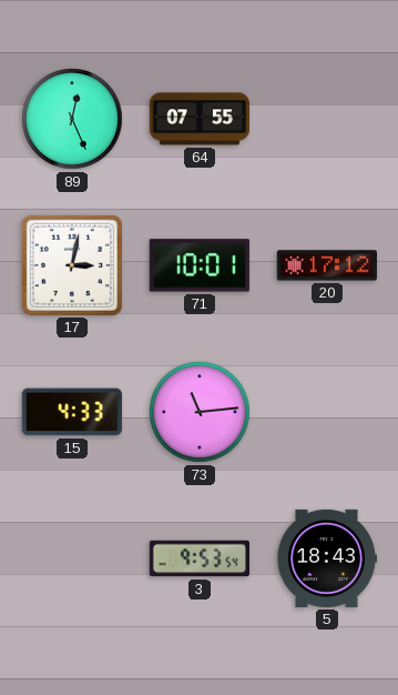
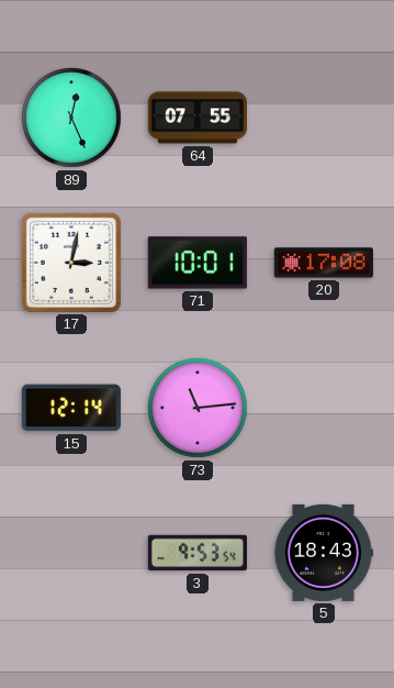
20: 17:12 -> 17:08 (324, 263)
15: 4:33 -> 12:14 (71, 408)
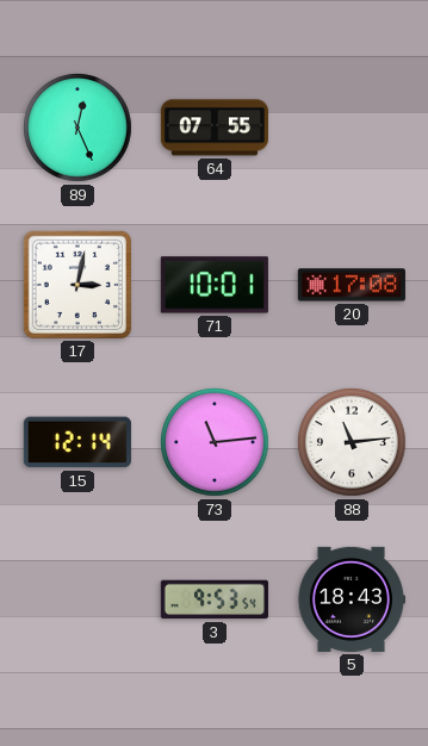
88: none -> 11:14 (352, 442)
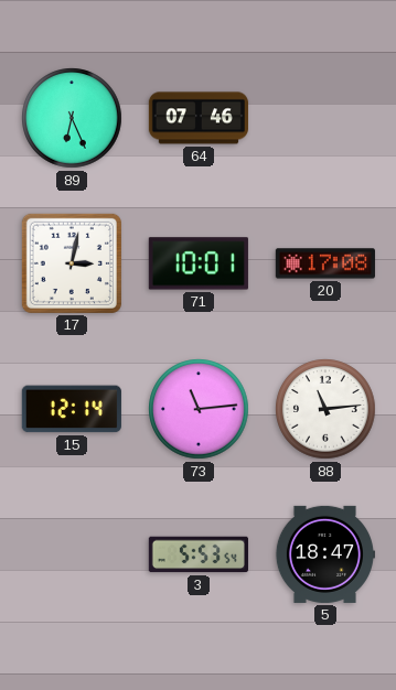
89: 12:26 -> 6:26 (72, 118)
64: 07:55 -> 07:46 (199, 118)
3: 9:53 -> 5:53 (199, 554)
5: 18:43 -> 18:47 (324, 554)
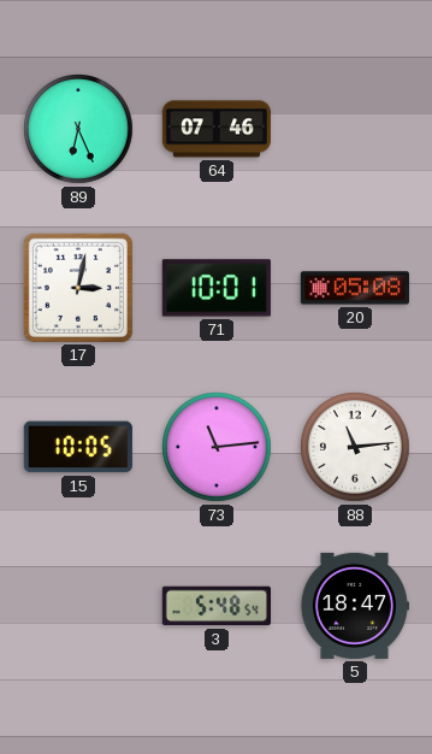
20: 17:08 -> 05:08 (355, 288)
15: 12:14 -> 10:05 (78, 447)
3: 5:53 -> 5:48 (217, 606)
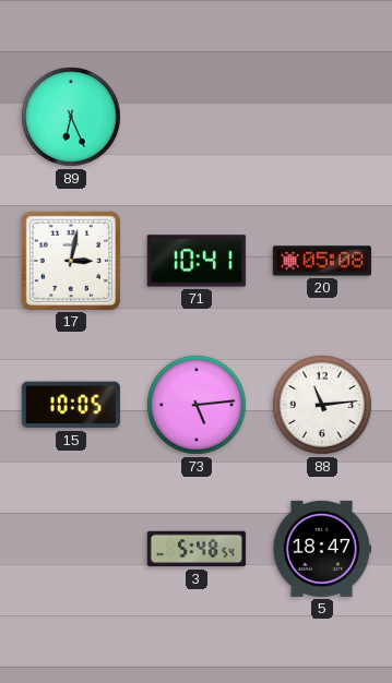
64: 07:46 -> none (217, 129)
71: 10:01 -> 10:41 (197, 261)
73: 11:14 -> 5:14 (197, 405)
